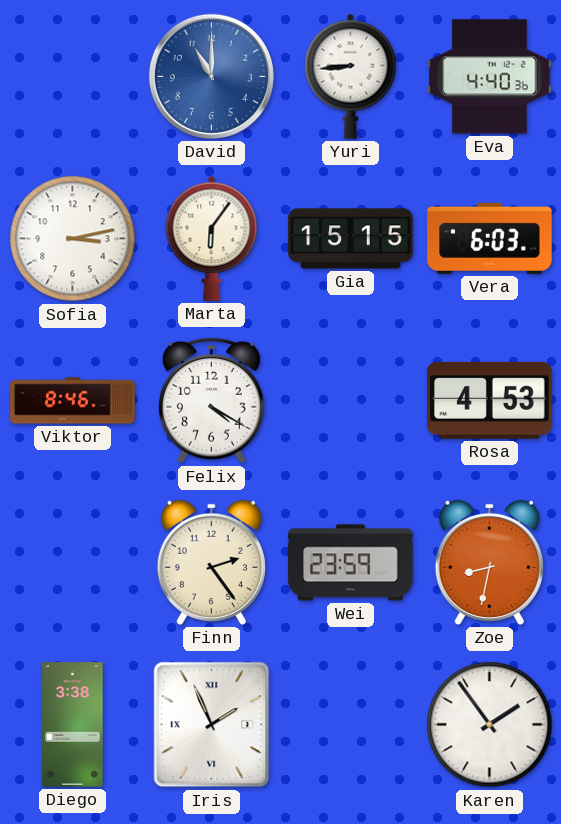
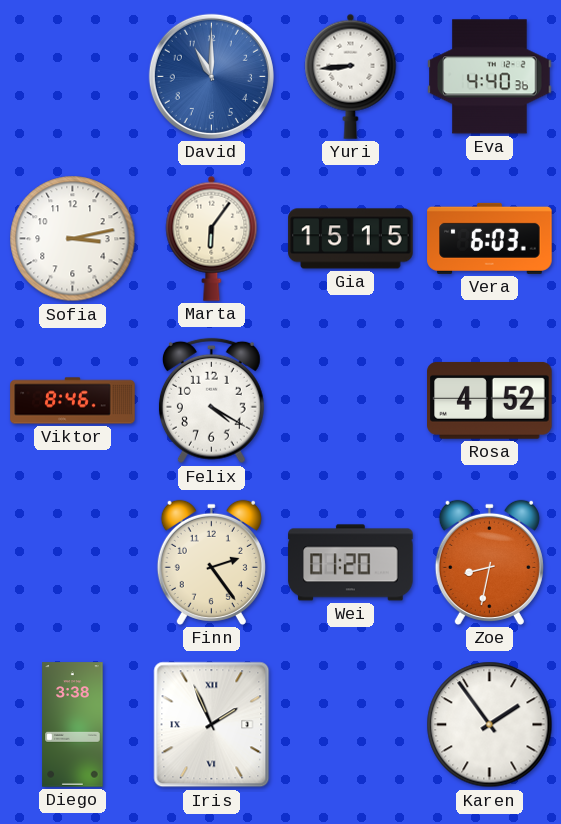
Rosa: 4:53 -> 4:52 (490, 400)
Wei: 23:59 -> 01:20 (351, 563)
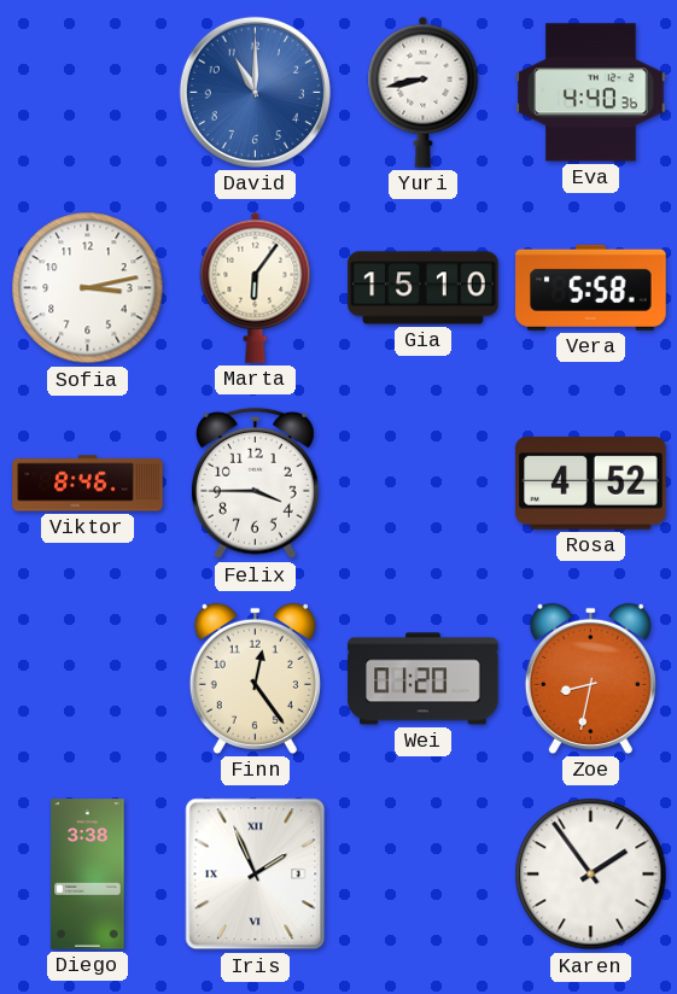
Yuri: 8:44 -> 8:43 (424, 92)
Gia: 15:15 -> 15:10 (424, 288)
Vera: 6:03 -> 5:58 (591, 287)
Felix: 4:20 -> 3:45 (255, 484)
Finn: 2:24 -> 12:24 (255, 678)
